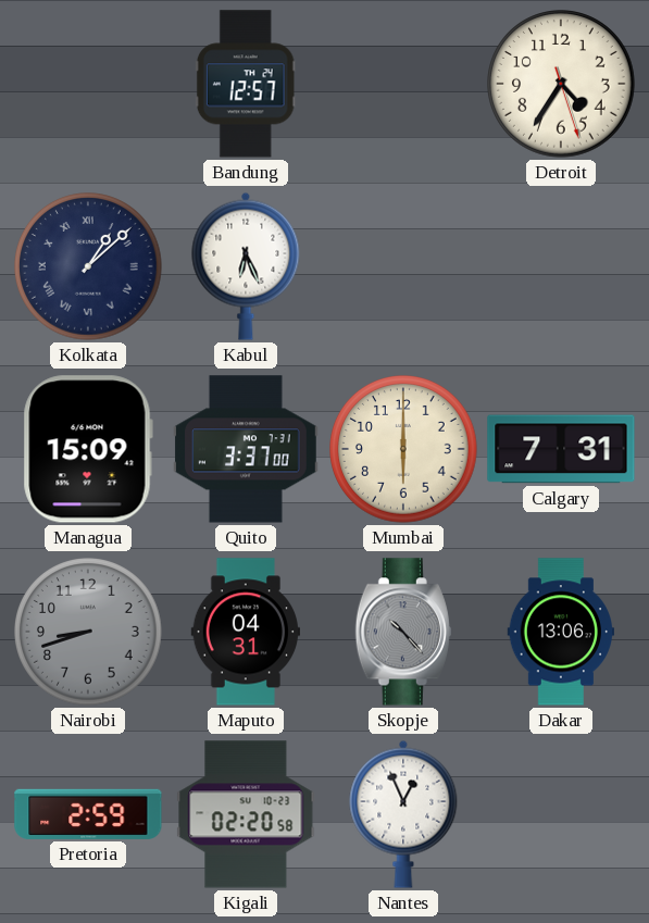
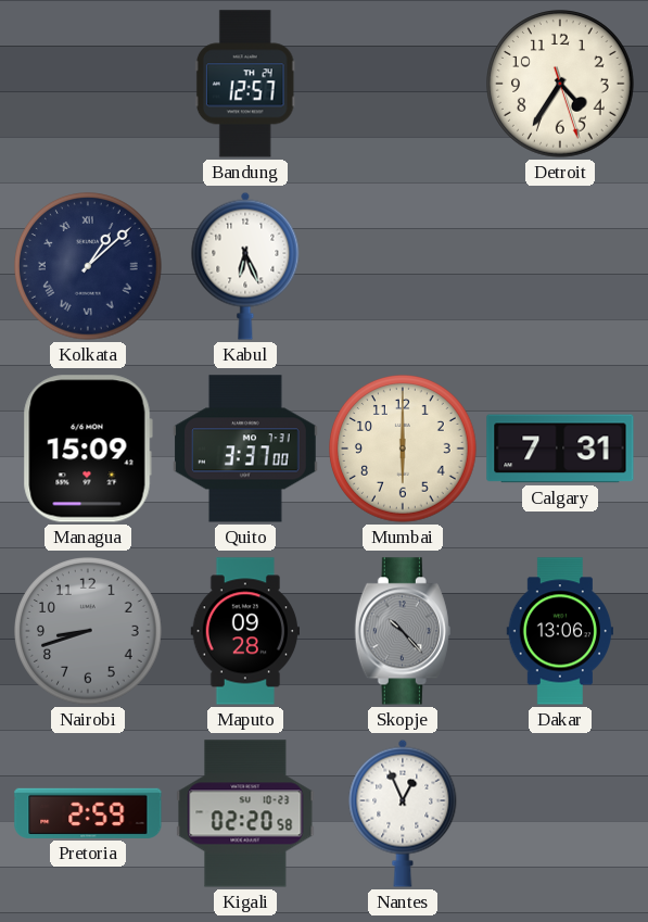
Maputo: 04:31 -> 09:28 (244, 631)
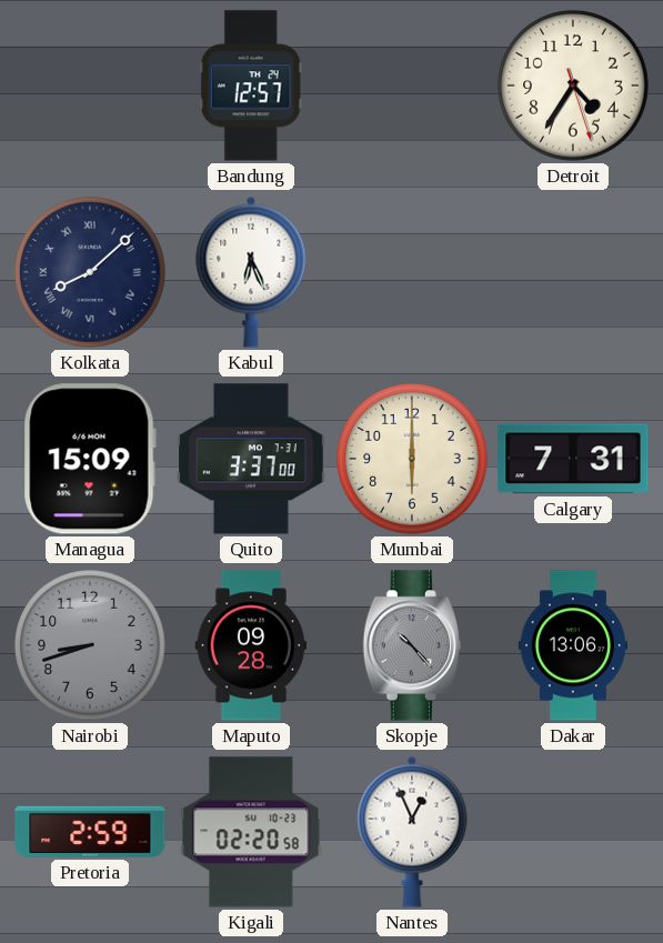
Kolkata: 1:08 -> 8:08 (90, 272)
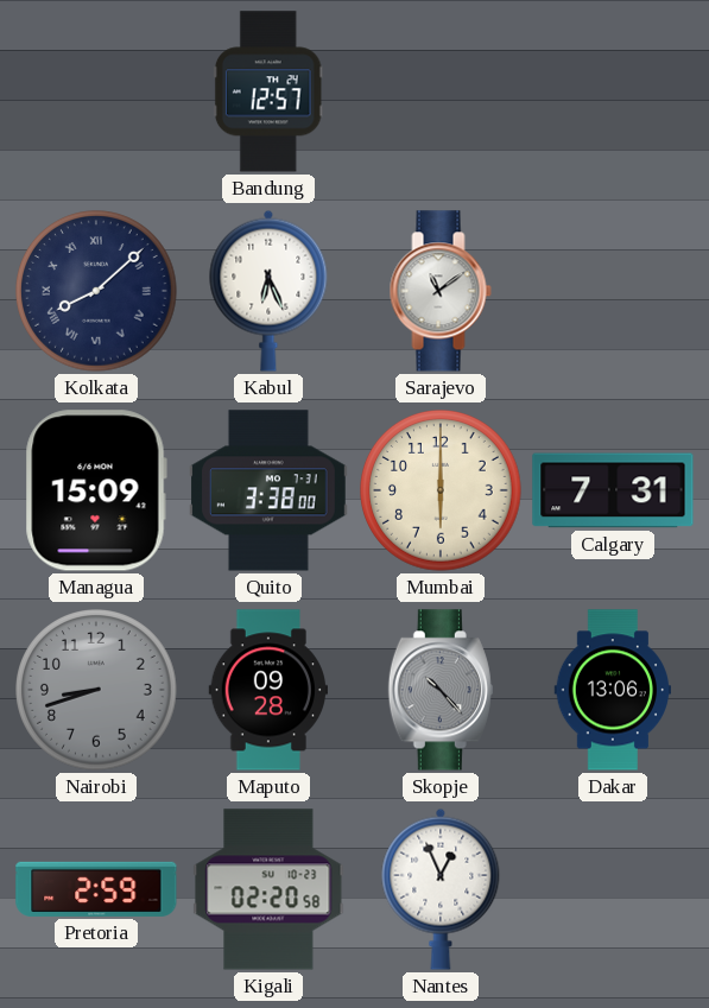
Detroit: 4:35 -> none (573, 86)
Sarajevo: none -> 11:09 (441, 291)
Quito: 3:37 -> 3:38 (270, 490)
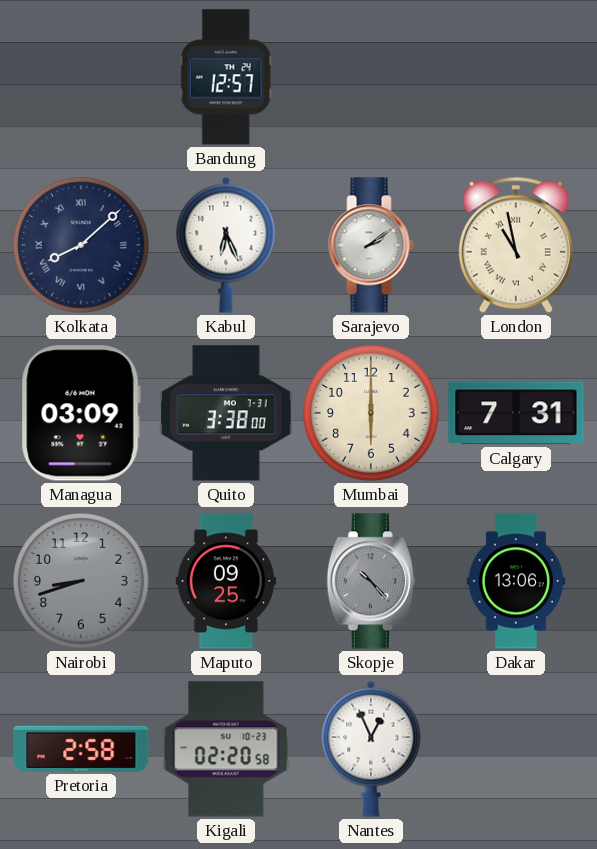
Sarajevo: 11:09 -> 2:09 (371, 245)
London: none -> 10:58 (516, 245)
Managua: 15:09 -> 03:09 (81, 413)
Maputo: 09:28 -> 09:25 (225, 581)
Pretoria: 2:59 -> 2:58 (81, 749)
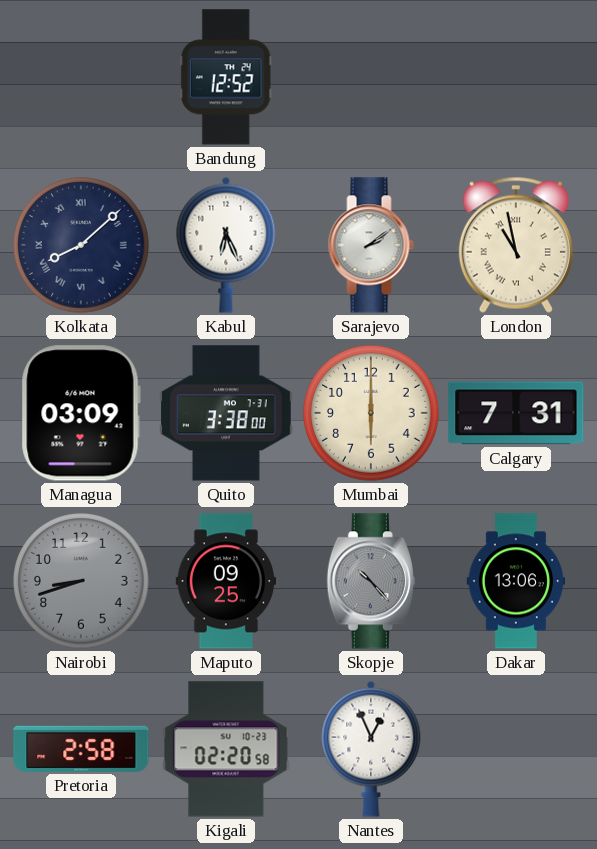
Bandung: 12:57 -> 12:52 (226, 77)
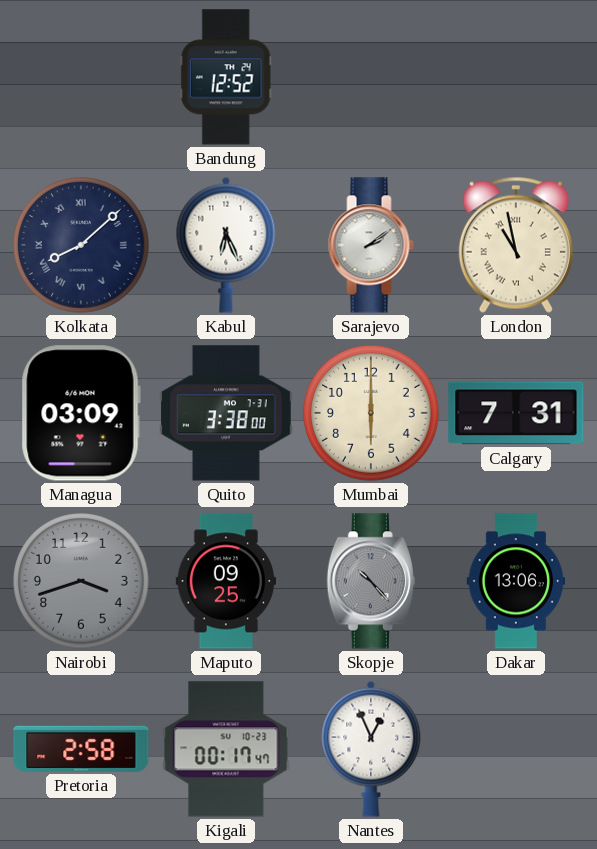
Nairobi: 8:42 -> 3:42 (81, 581)
Kigali: 02:20 -> 00:17 (226, 749)
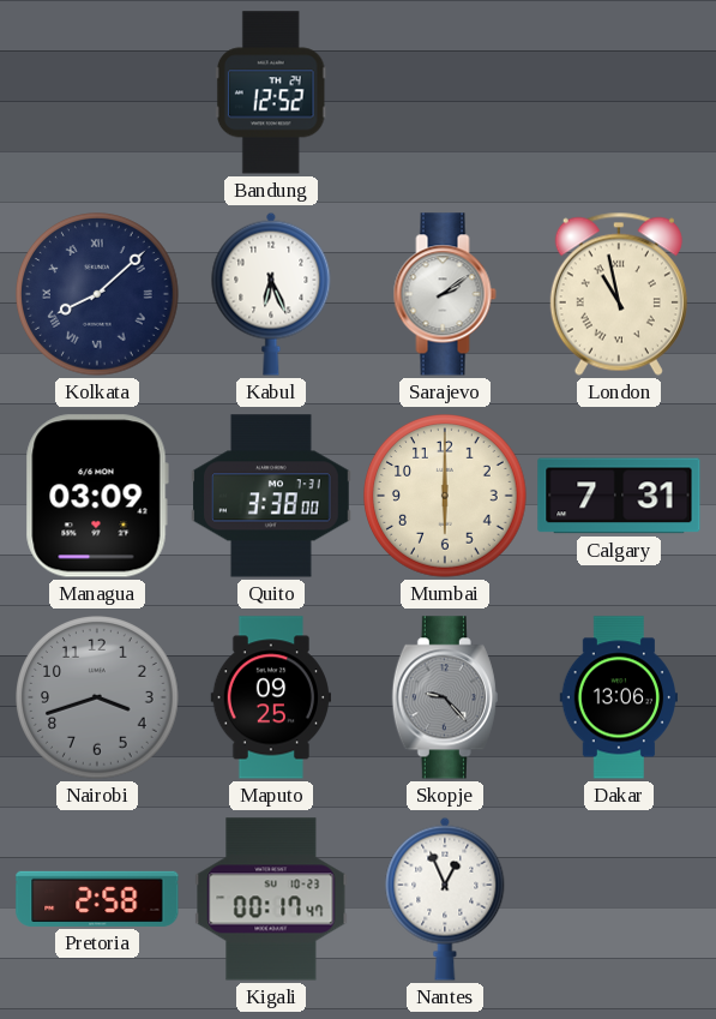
Skopje: 10:23 -> 9:23 (445, 697)
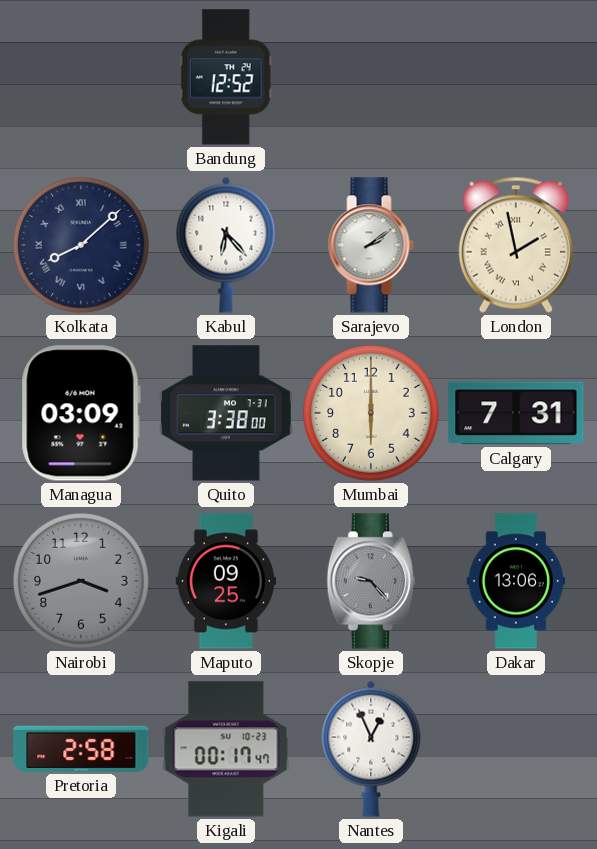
Kabul: 6:26 -> 6:23 (226, 245)
London: 10:58 -> 1:58 (516, 245)
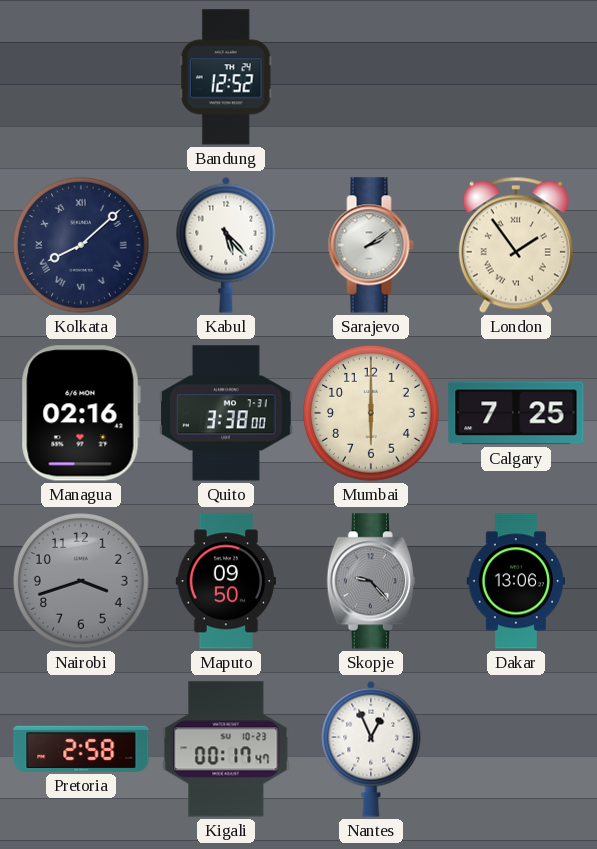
Kabul: 6:23 -> 5:23 (226, 245)
London: 1:58 -> 1:54 (516, 245)
Managua: 03:09 -> 02:16 (81, 413)
Calgary: 7:31 -> 7:25 (516, 413)
Maputo: 09:25 -> 09:50 (225, 581)
